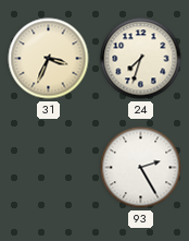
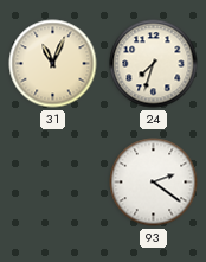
31: 3:34 -> 11:04 (53, 64)
93: 2:25 -> 2:21 (154, 183)
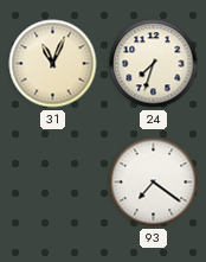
93: 2:21 -> 7:21 (154, 183)
